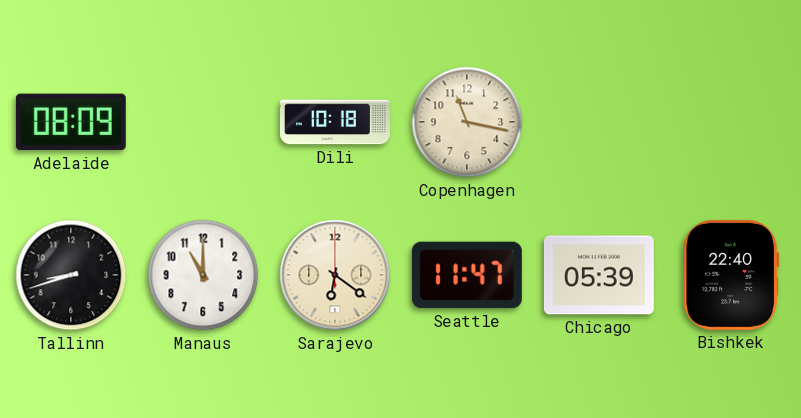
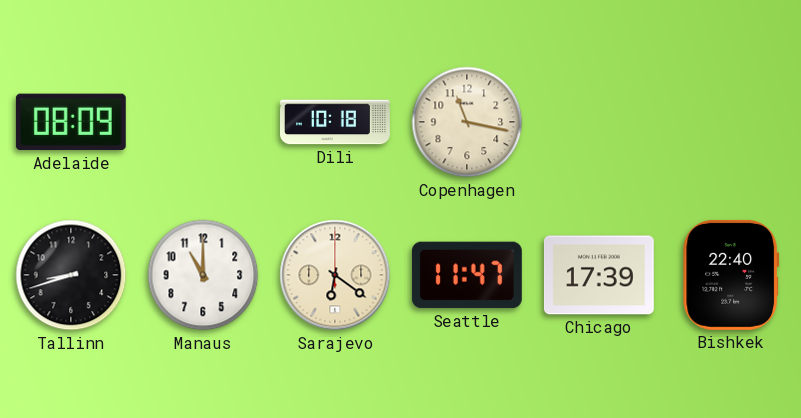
Chicago: 05:39 -> 17:39 (599, 275)
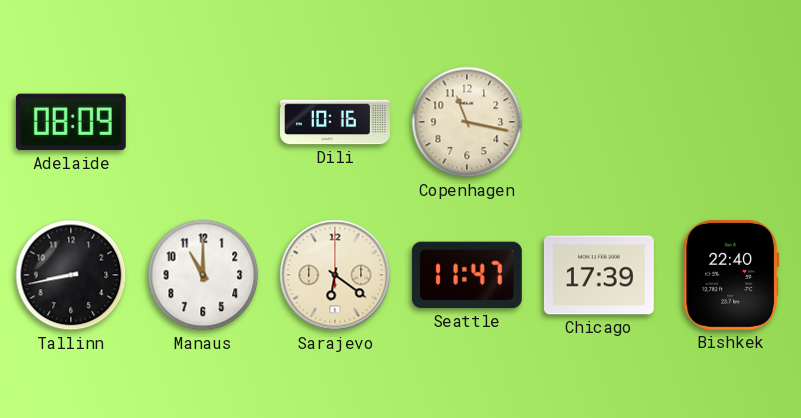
Dili: 10:18 -> 10:16 (336, 122)
Tallinn: 8:42 -> 8:43 (71, 275)
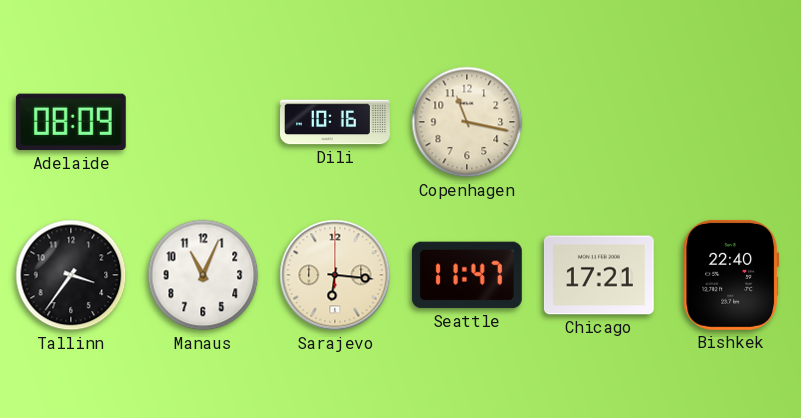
Tallinn: 8:43 -> 3:36 (71, 275)
Manaus: 11:00 -> 11:04 (203, 275)
Sarajevo: 6:21 -> 6:16 (335, 275)
Chicago: 17:39 -> 17:21 (599, 275)
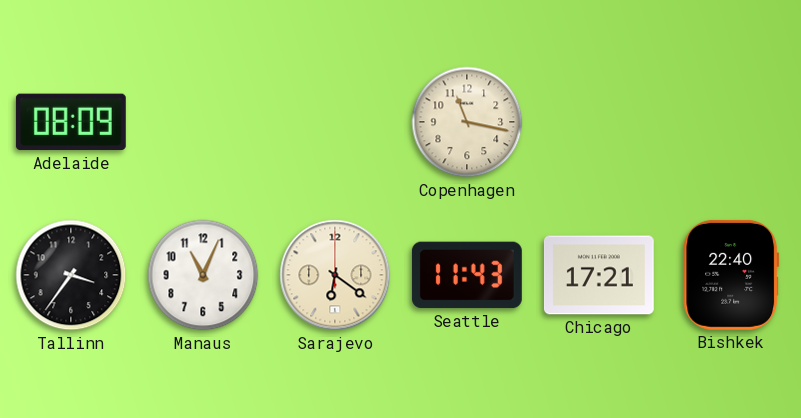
Dili: 10:16 -> none (336, 122)
Sarajevo: 6:16 -> 6:21 (335, 275)
Seattle: 11:47 -> 11:43 (467, 275)
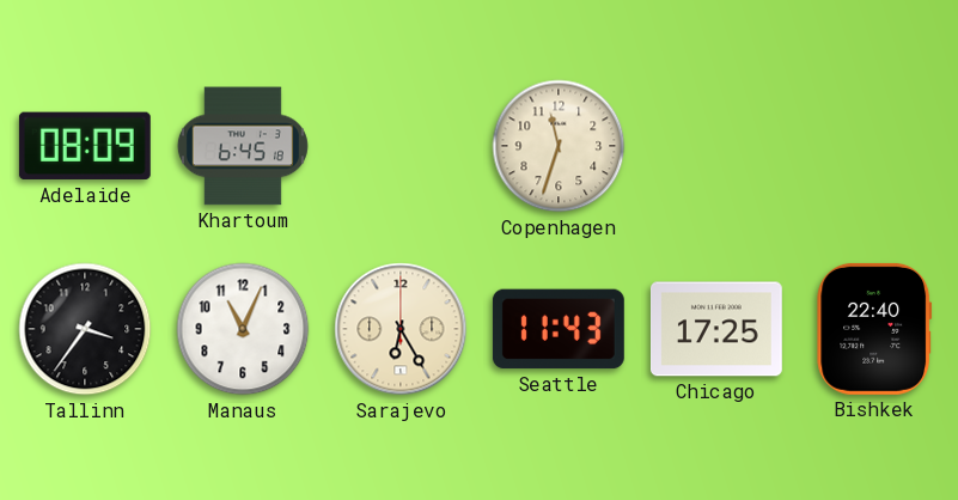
Khartoum: none -> 6:45 (243, 146)
Copenhagen: 11:17 -> 11:33 (559, 146)
Sarajevo: 6:21 -> 6:25 (401, 329)
Chicago: 17:21 -> 17:25 (716, 329)
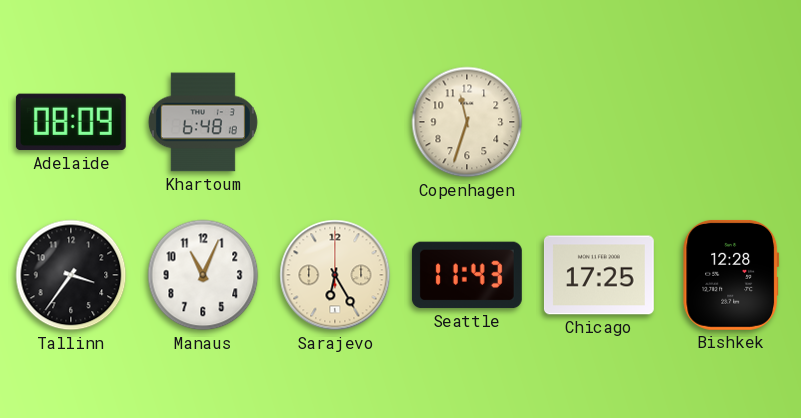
Khartoum: 6:45 -> 6:48 (203, 122)
Bishkek: 22:40 -> 12:28 (731, 275)
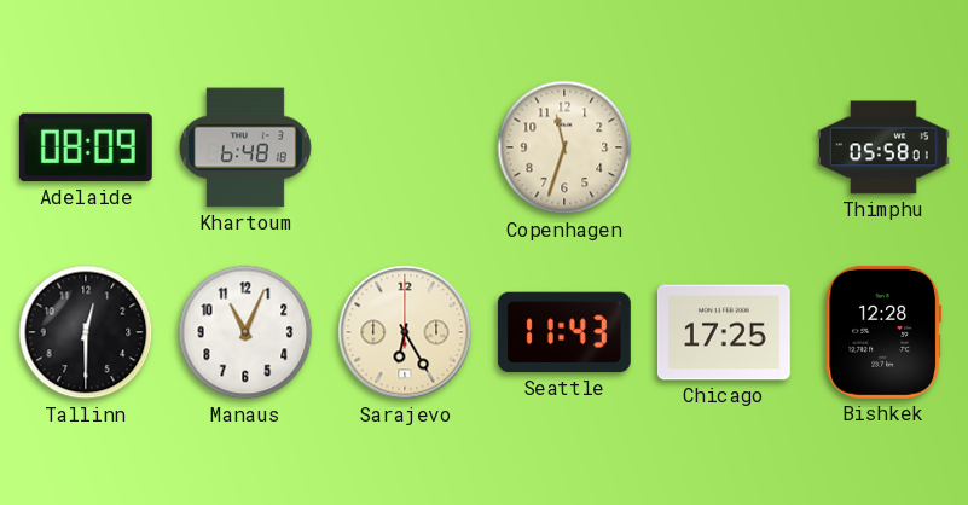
Thimphu: none -> 05:58 (883, 147)
Tallinn: 3:36 -> 12:30 (86, 332)
